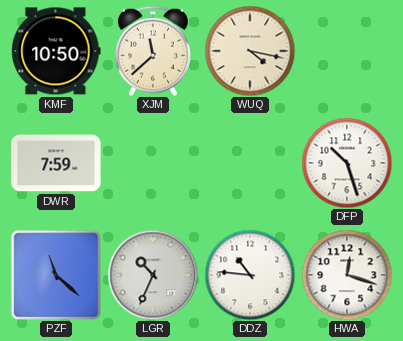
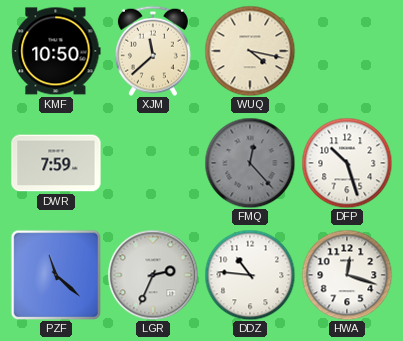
FMQ: none -> 12:23 (250, 163)
LGR: 10:34 -> 2:34 (153, 275)
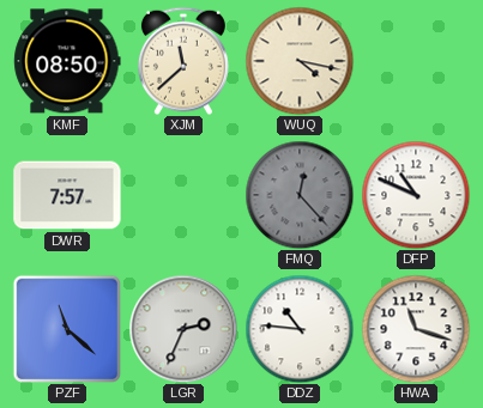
KMF: 10:50 -> 08:50 (67, 61)
DWR: 7:59 -> 7:57 (67, 195)
DFP: 10:27 -> 10:49 (416, 195)
HWA: 12:18 -> 11:18 (416, 329)
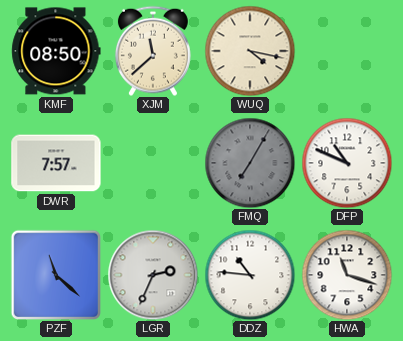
FMQ: 12:23 -> 7:05 (250, 163)
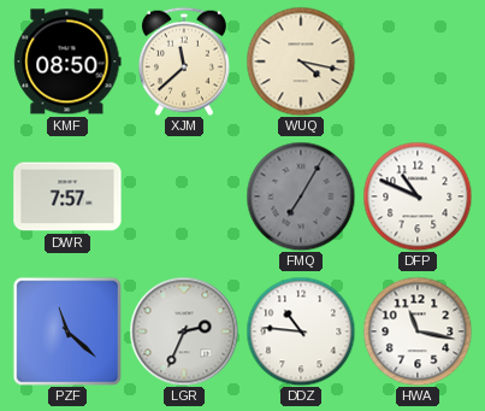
HWA: 11:18 -> 11:17 (418, 331)
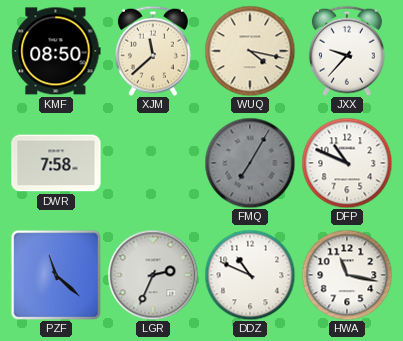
JXX: none -> 9:37 (347, 51)
DWR: 7:57 -> 7:58 (56, 163)
DDZ: 10:46 -> 10:49 (250, 275)
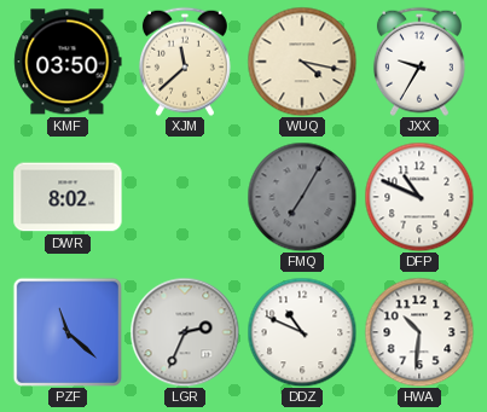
KMF: 08:50 -> 03:50 (68, 62)
JXX: 9:37 -> 9:35 (419, 62)
DWR: 7:58 -> 8:02 (68, 197)
HWA: 11:17 -> 10:31 (419, 332)
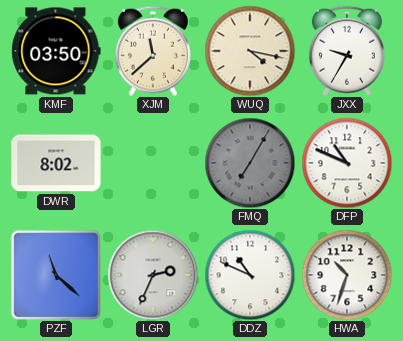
HWA: 10:31 -> 10:33 (347, 275)
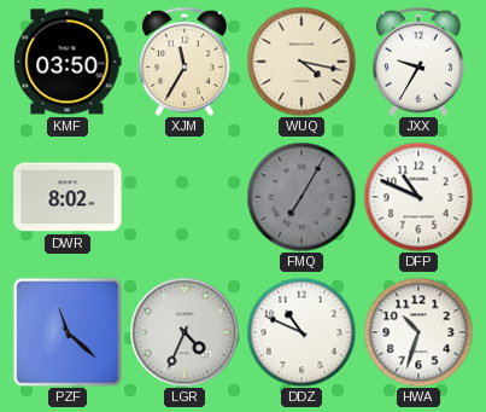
XJM: 11:38 -> 11:35 (185, 62)
LGR: 2:34 -> 4:34 (185, 332)
